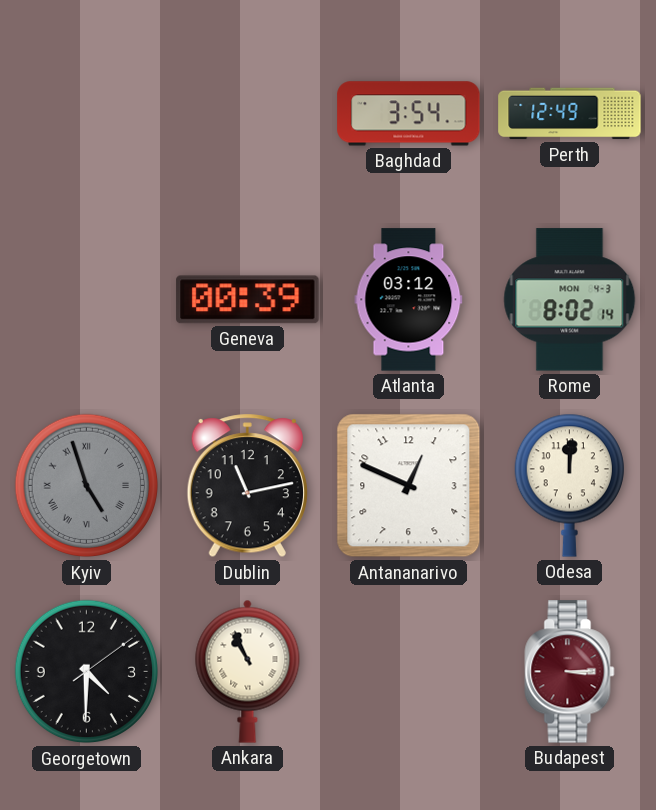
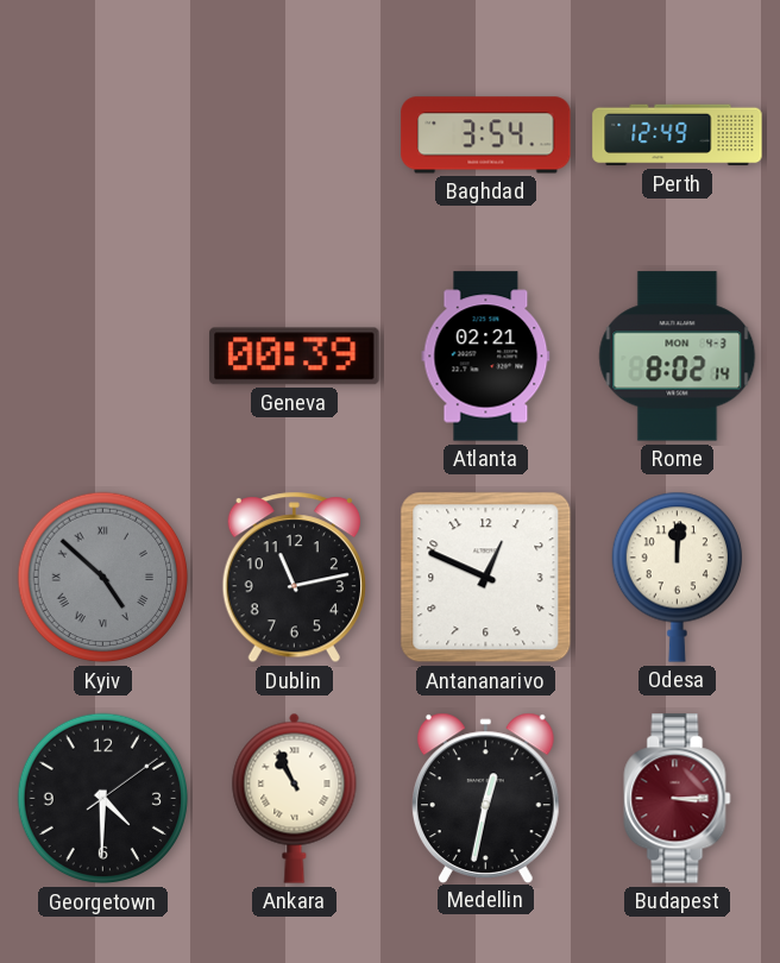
Atlanta: 03:12 -> 02:21 (486, 357)
Kyiv: 4:57 -> 4:52 (103, 578)
Medellin: none -> 12:32 (485, 798)
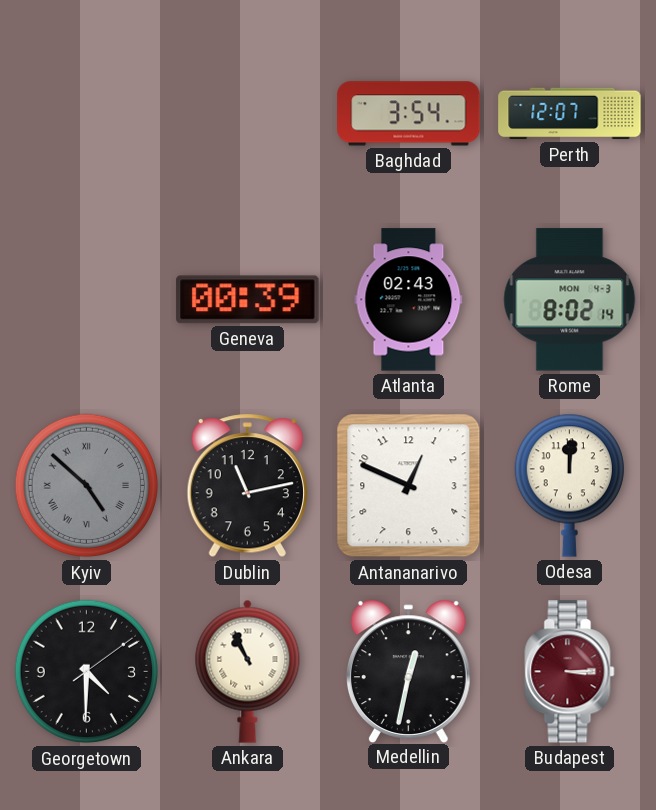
Perth: 12:49 -> 12:07 (570, 114)
Atlanta: 02:21 -> 02:43 (409, 300)
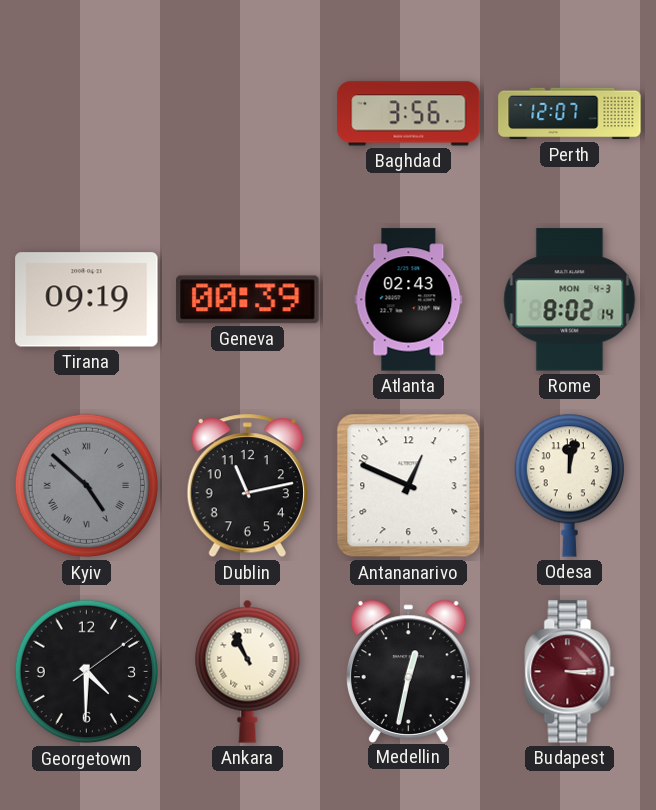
Baghdad: 3:54 -> 3:56 (409, 114)
Tirana: none -> 09:19 (87, 300)
Odesa: 12:01 -> 12:02 (569, 485)
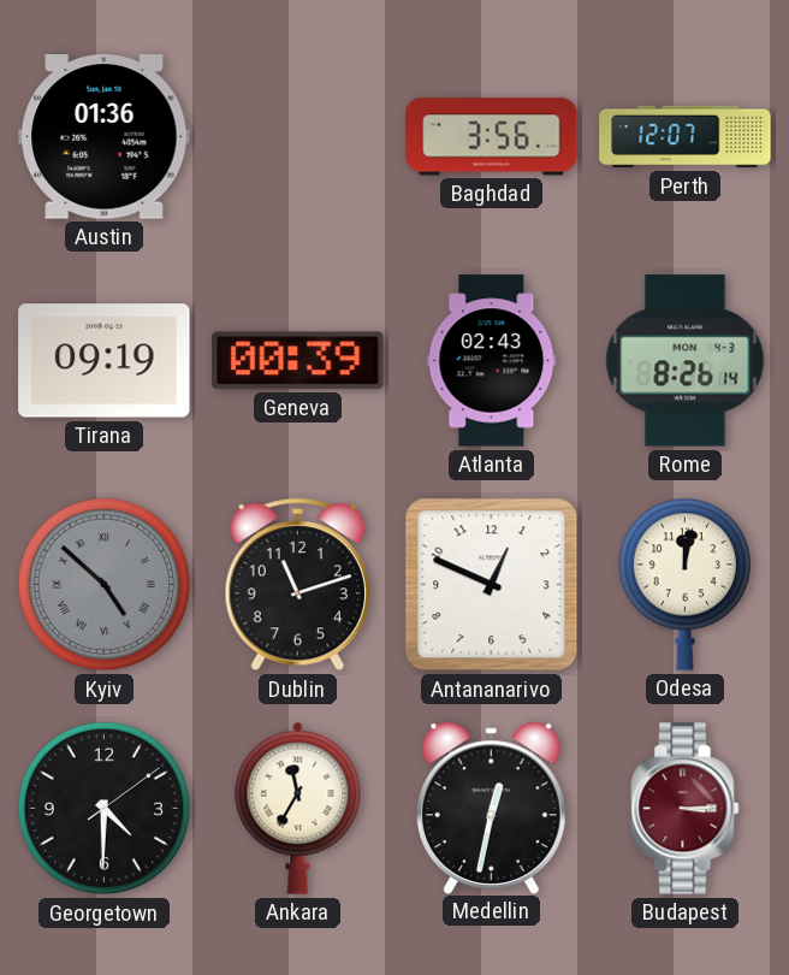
Austin: none -> 01:36 (105, 137)
Rome: 8:02 -> 8:26 (686, 361)
Dublin: 11:13 -> 11:12 (297, 585)
Ankara: 10:56 -> 11:35 (298, 808)
